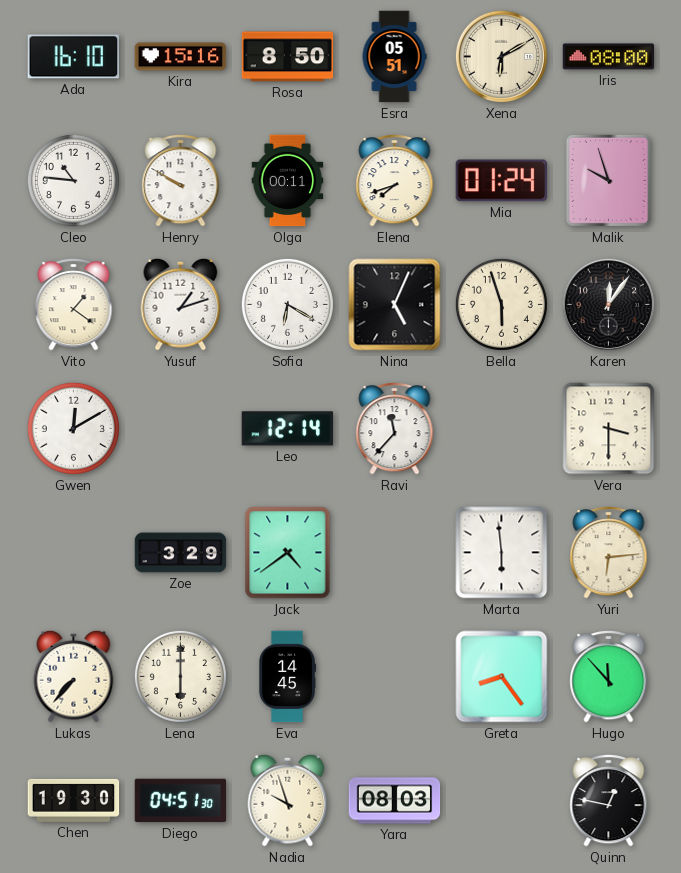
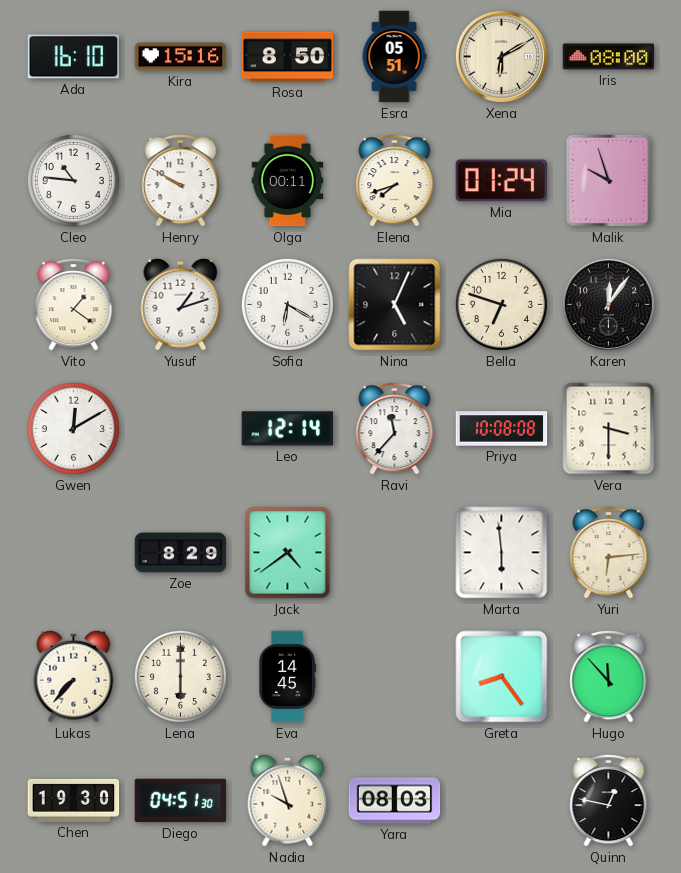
Bella: 5:57 -> 6:48 (501, 304)
Priya: none -> 10:08 (502, 429)
Zoe: 3:29 -> 8:29 (181, 553)
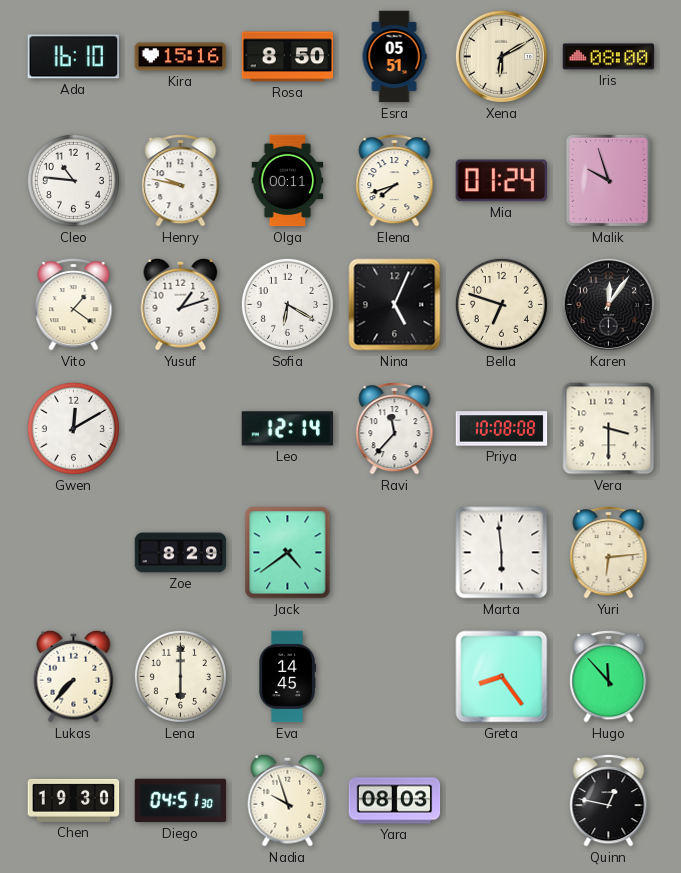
Henry: 9:50 -> 9:47 (181, 181)
